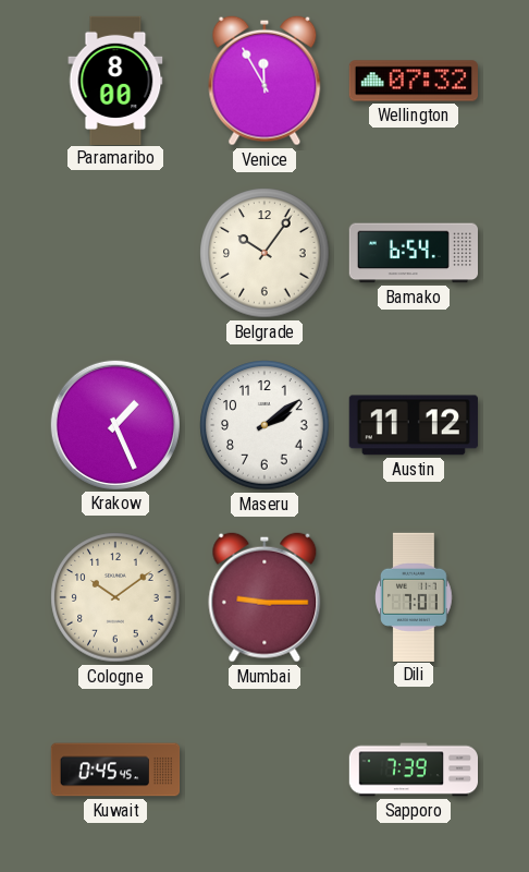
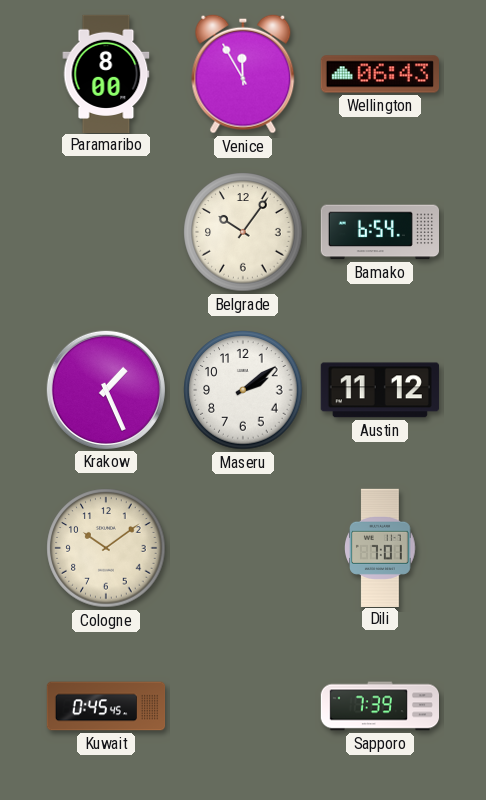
Wellington: 07:32 -> 06:43 (379, 74)
Mumbai: 9:15 -> none (264, 597)
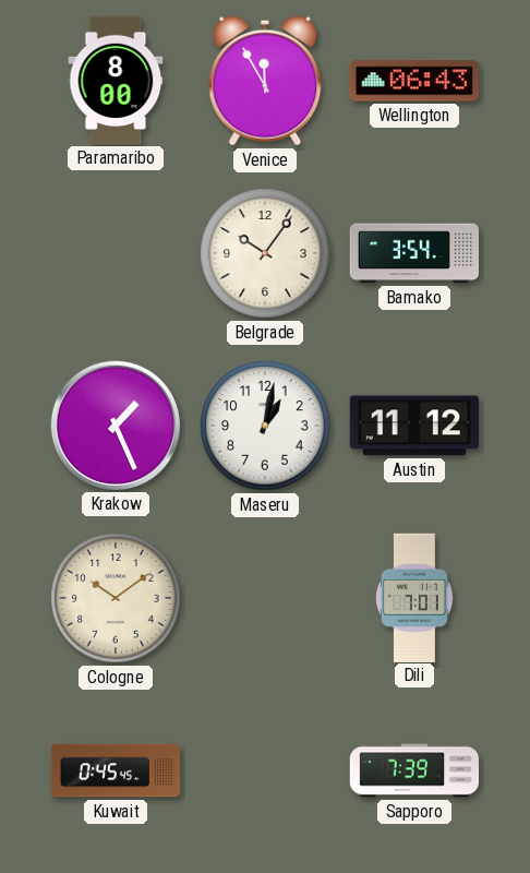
Bamako: 6:54 -> 3:54 (413, 253)
Maseru: 2:09 -> 1:02 (265, 426)
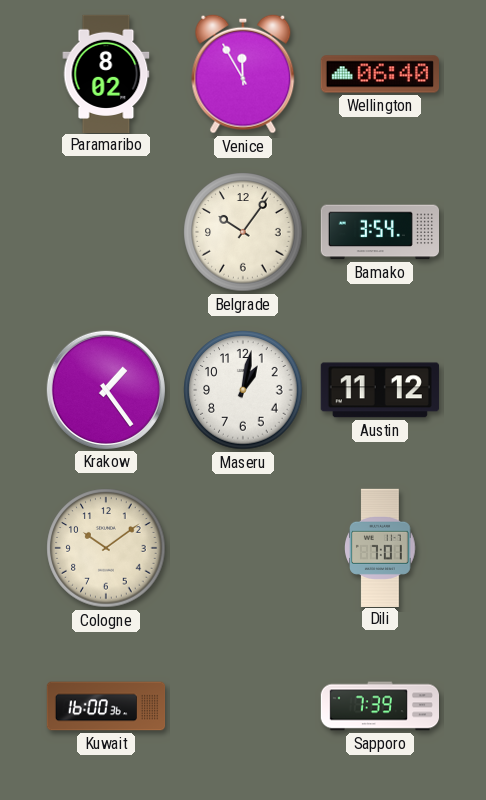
Paramaribo: 8:00 -> 8:02 (106, 73)
Wellington: 06:43 -> 06:40 (379, 74)
Krakow: 1:26 -> 1:24 (106, 390)
Kuwait: 0:45 -> 16:00 (106, 706)
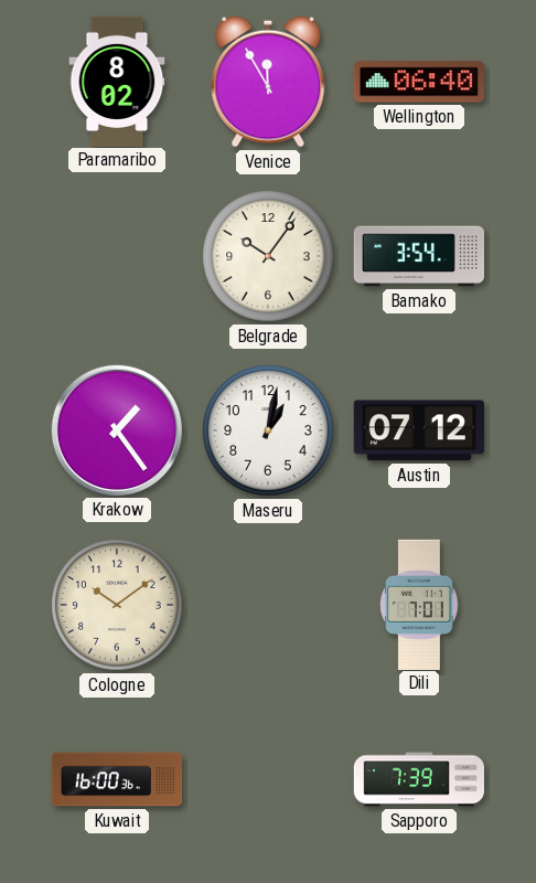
Austin: 11:12 -> 07:12 (419, 430)
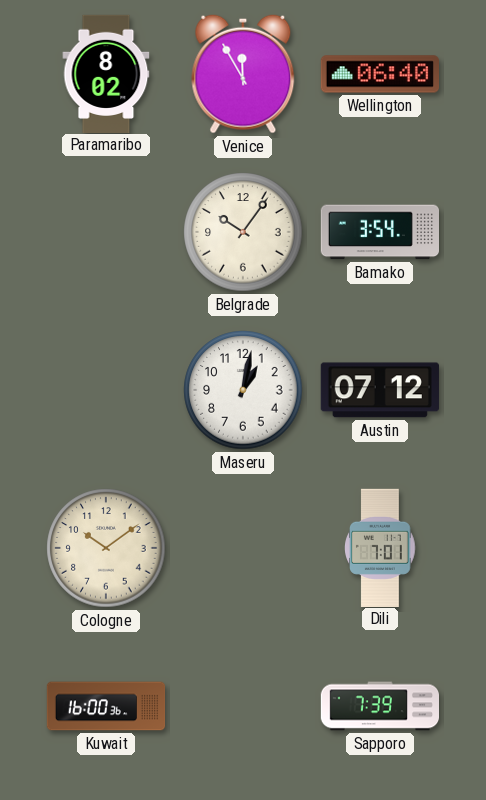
Krakow: 1:24 -> none (117, 430)
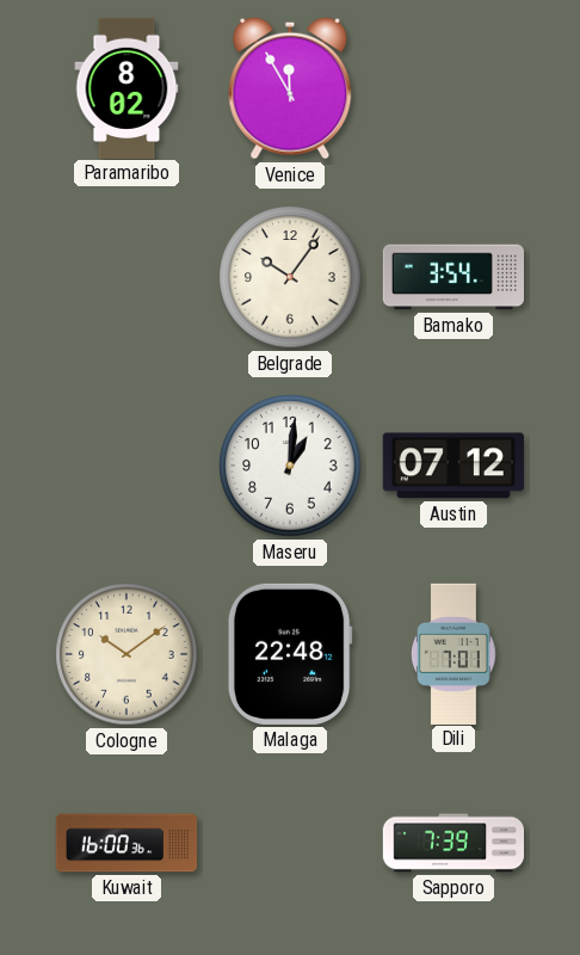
Wellington: 06:40 -> none (379, 74)
Maseru: 1:02 -> 1:01 (290, 466)
Malaga: none -> 22:48 (290, 654)
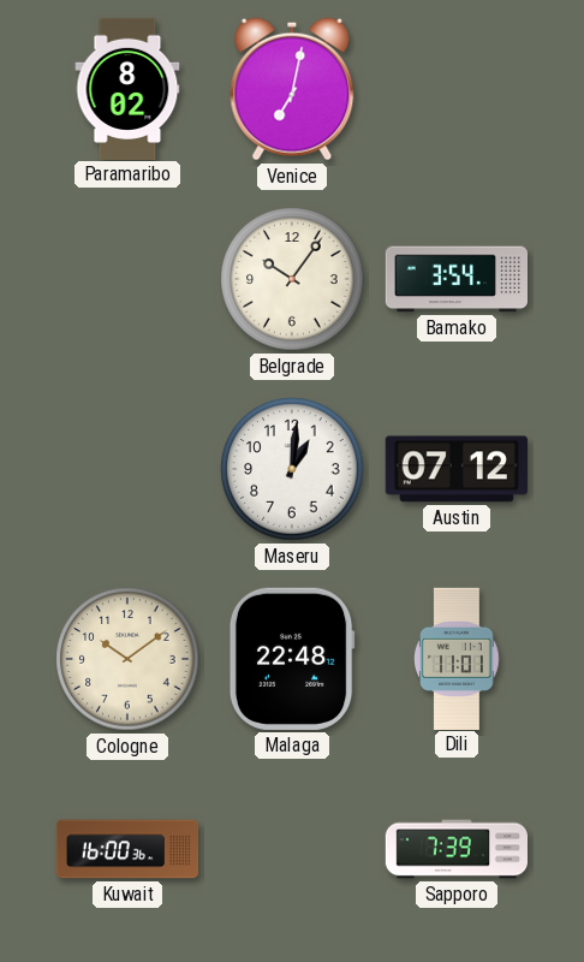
Venice: 11:55 -> 7:02 (292, 89)
Dili: 7:01 -> 11:01 (457, 658)
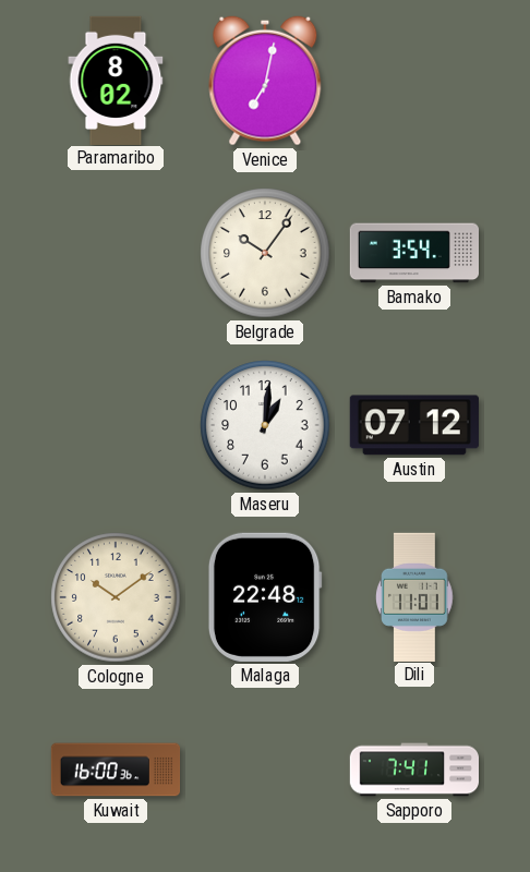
Sapporo: 7:39 -> 7:41 (414, 770)
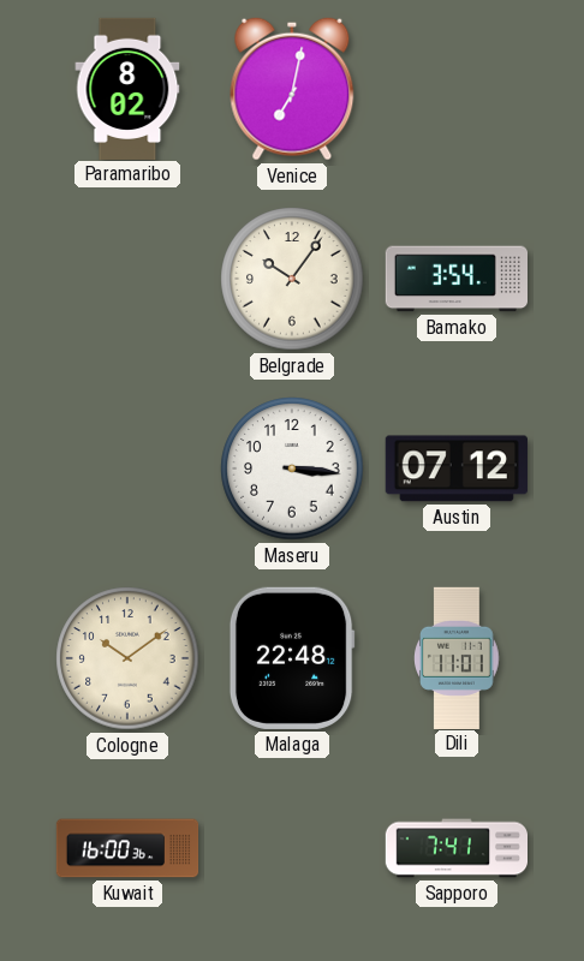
Maseru: 1:01 -> 3:16 (292, 468)
